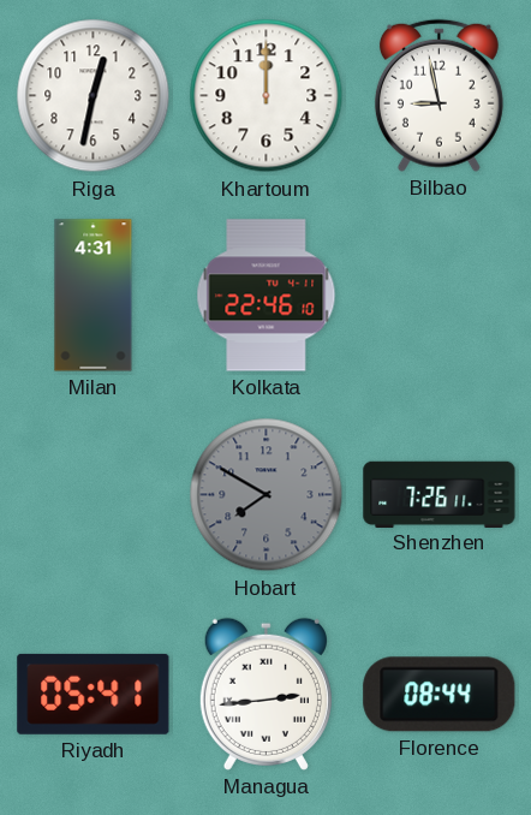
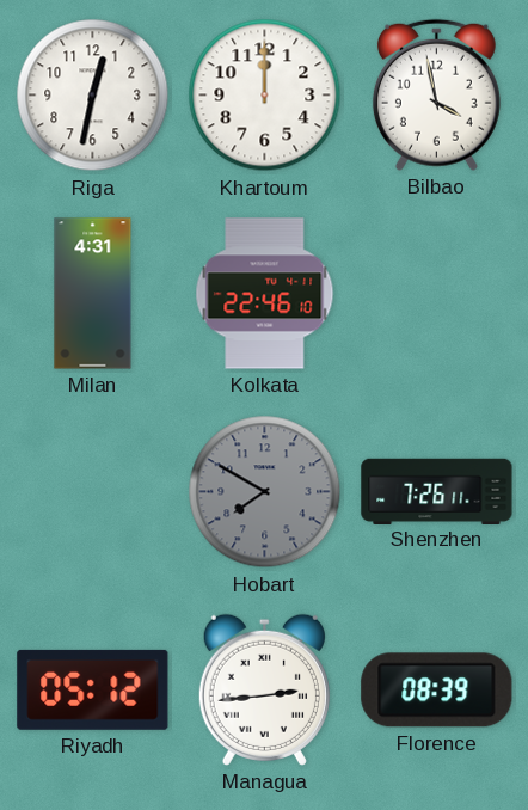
Bilbao: 8:58 -> 3:58 (436, 94)
Riyadh: 05:41 -> 05:12 (93, 689)
Florence: 08:44 -> 08:39 (437, 691)
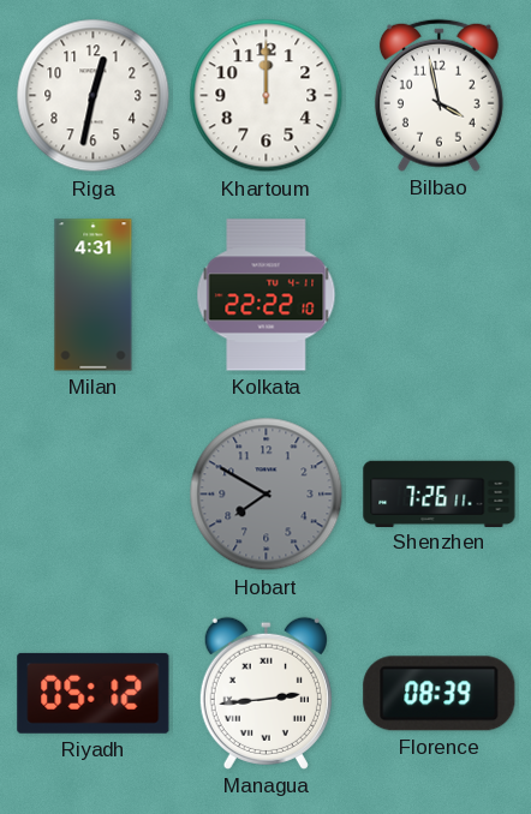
Kolkata: 22:46 -> 22:22 (267, 295)
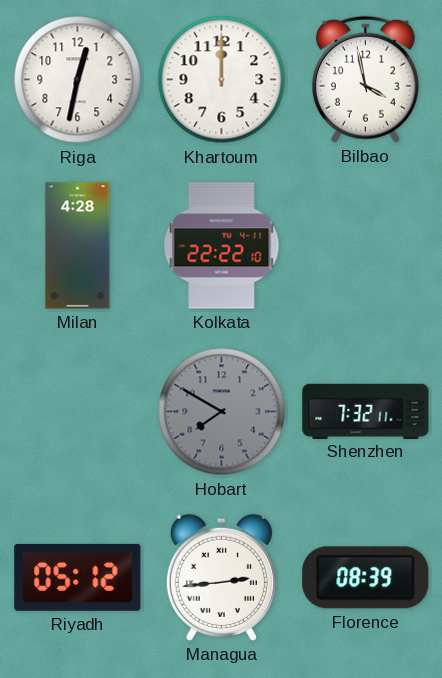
Milan: 4:31 -> 4:28 (78, 246)
Shenzhen: 7:26 -> 7:32 (366, 411)
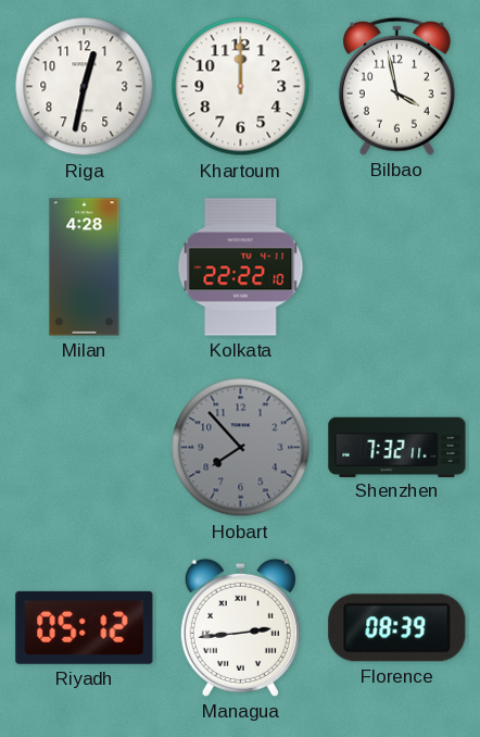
Hobart: 7:50 -> 7:53 (241, 448)
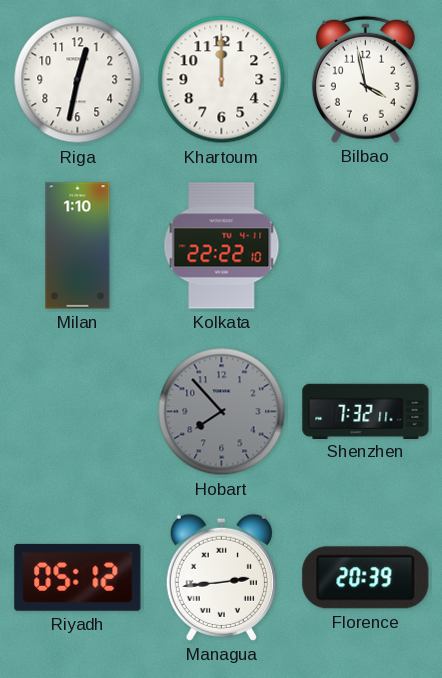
Milan: 4:28 -> 1:10 (78, 246)
Florence: 08:39 -> 20:39 (366, 578)
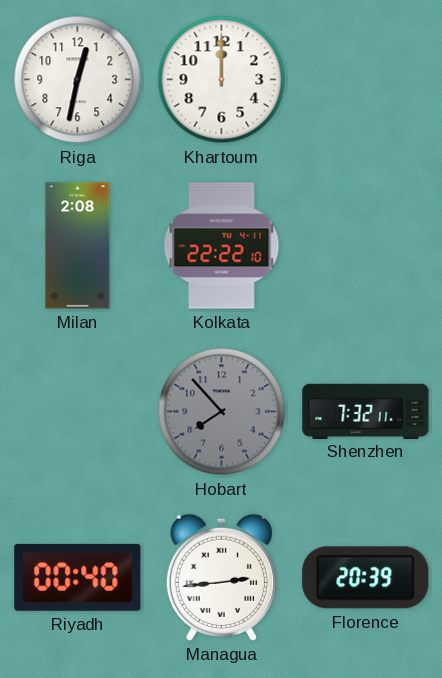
Bilbao: 3:58 -> none (365, 79)
Milan: 1:10 -> 2:08 (78, 246)
Riyadh: 05:12 -> 00:40 (78, 577)
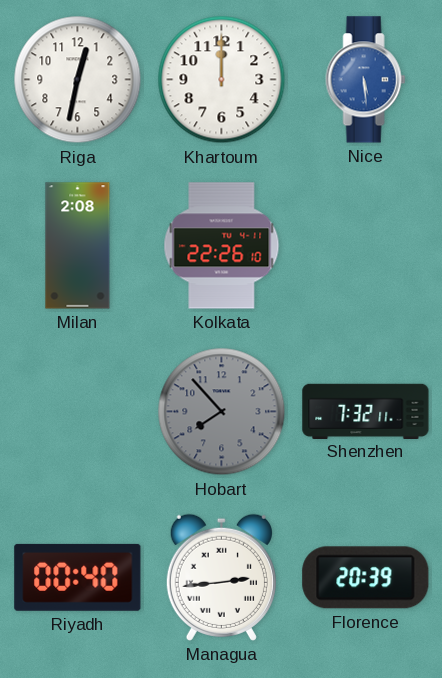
Nice: none -> 5:29 (366, 80)
Kolkata: 22:22 -> 22:26 (222, 246)
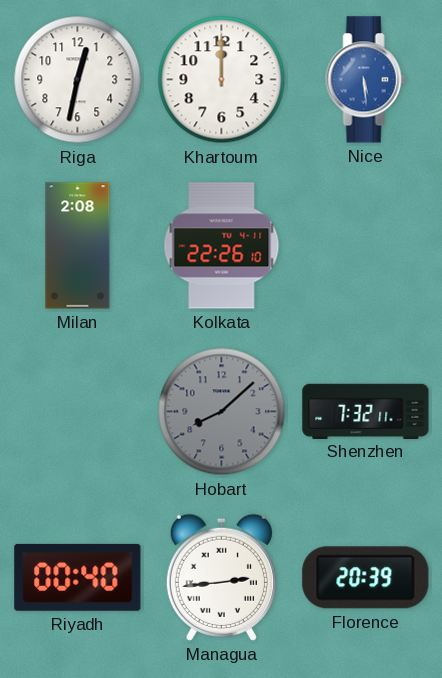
Hobart: 7:53 -> 8:08 (222, 412)
